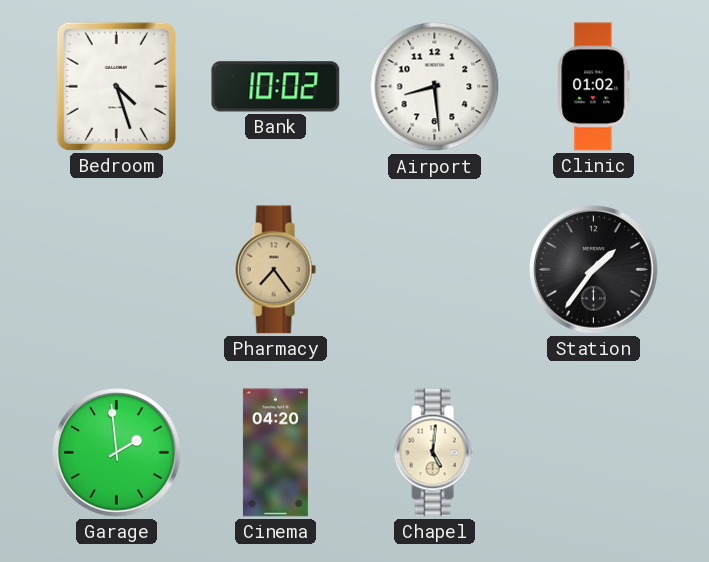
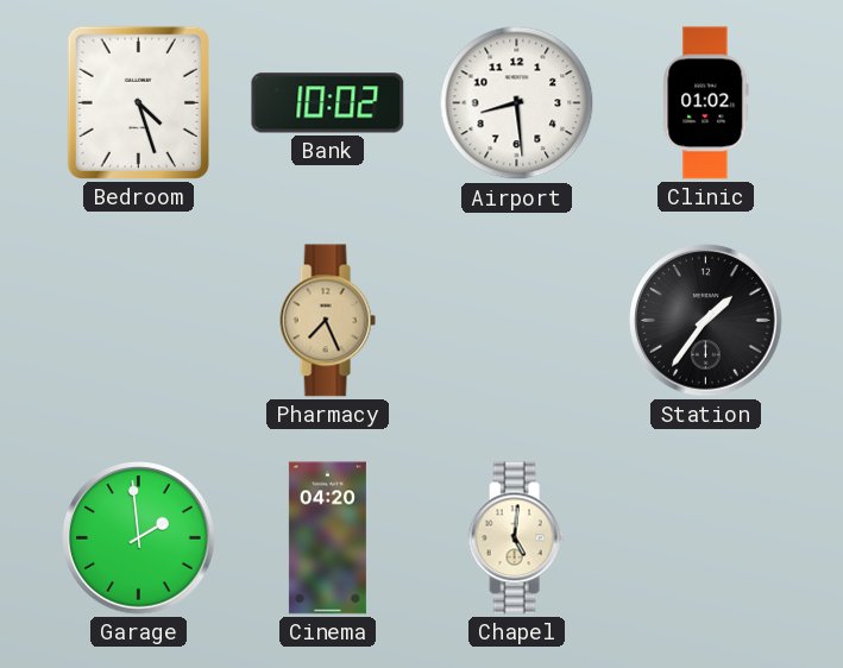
Pharmacy: 7:24 -> 7:26 (327, 321)
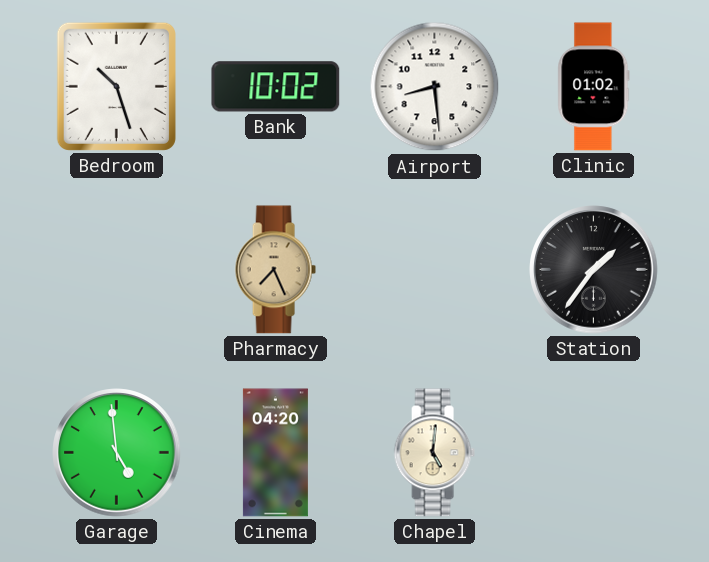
Bedroom: 4:27 -> 10:27 (116, 86)
Garage: 1:59 -> 4:59 (117, 453)
